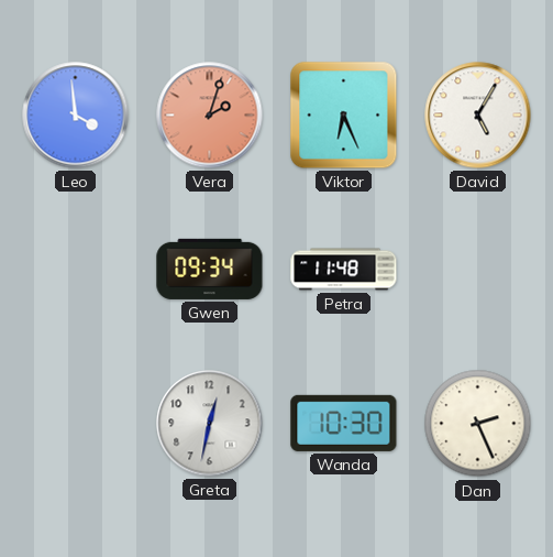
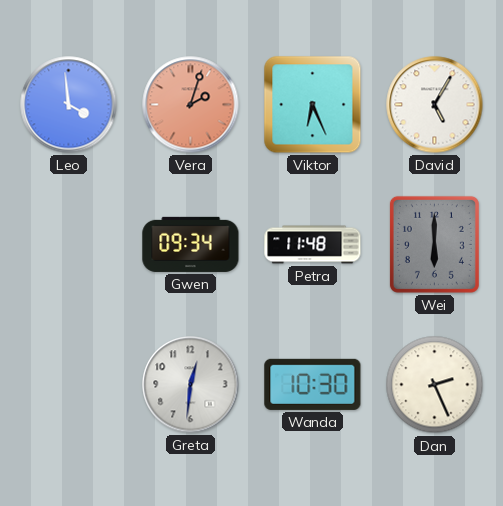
Wei: none -> 6:00 (434, 244)
Greta: 12:32 -> 12:31 (191, 385)
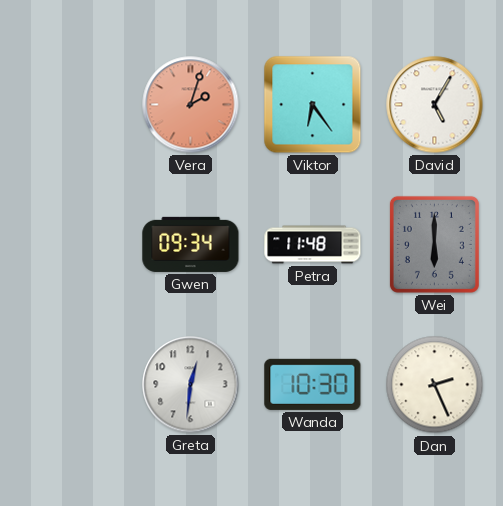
Leo: 3:59 -> none (69, 105)
Viktor: 6:26 -> 6:24 (313, 105)
